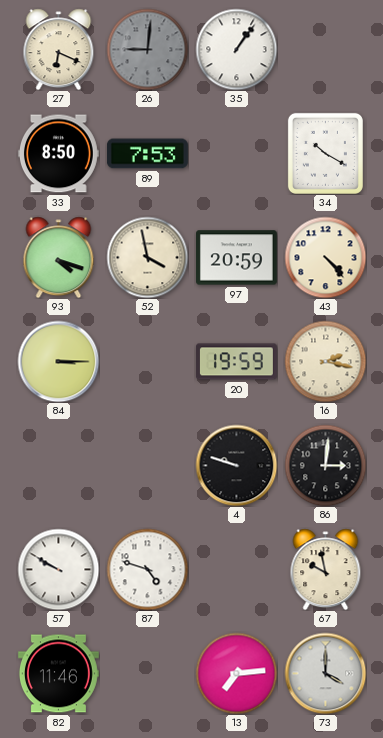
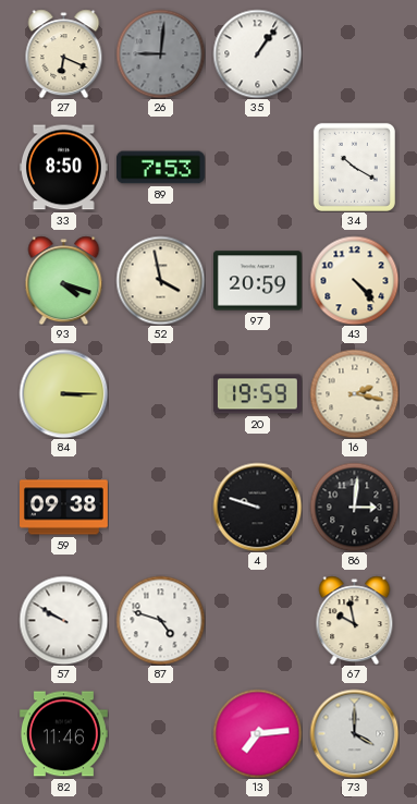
59: none -> 09:38 (64, 508)
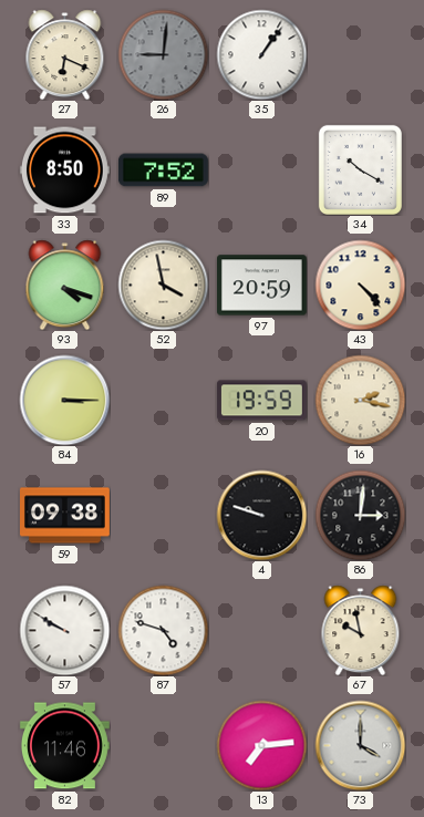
89: 7:53 -> 7:52 (163, 170)
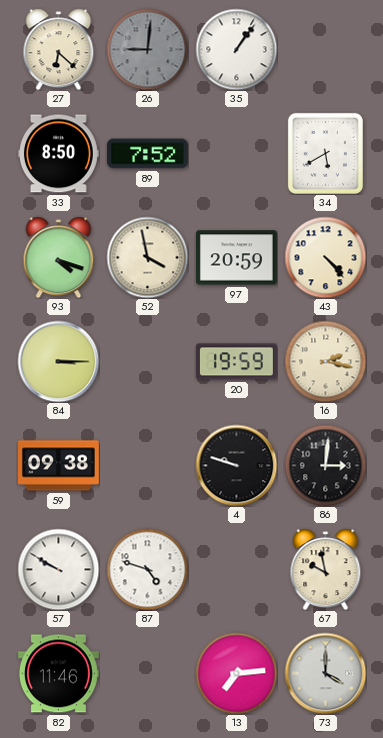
27: 6:19 -> 6:22 (59, 49)
34: 10:20 -> 5:40 (325, 153)
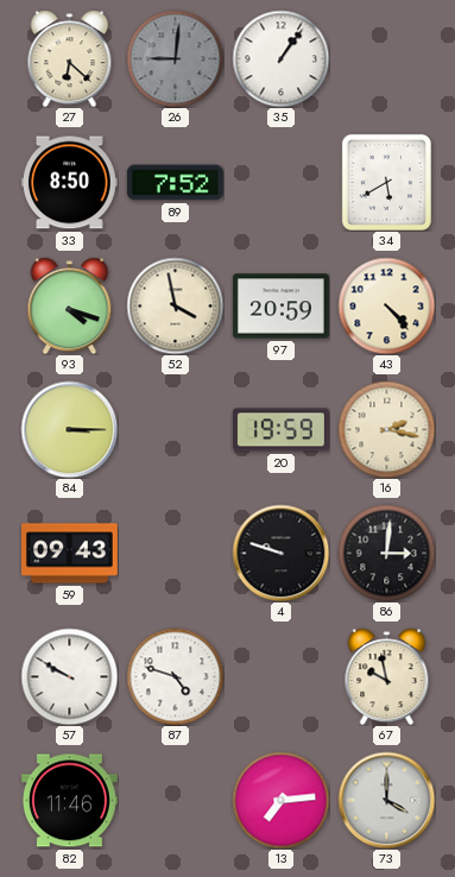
59: 09:38 -> 09:43 (70, 554)
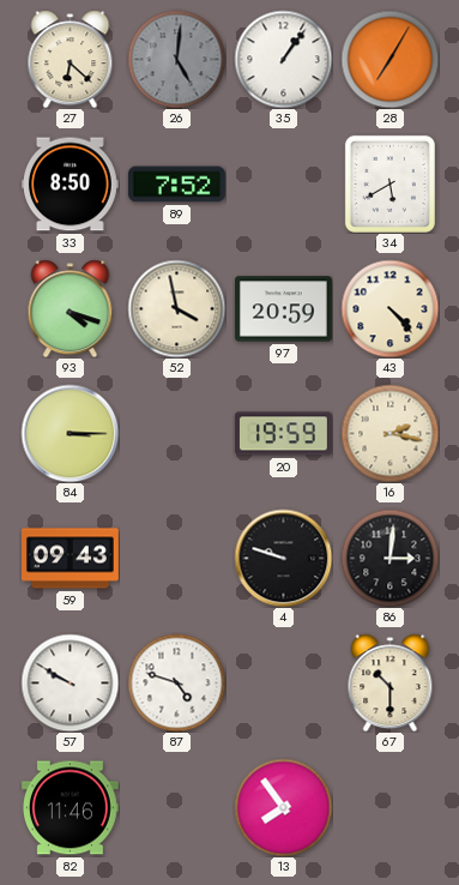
26: 9:01 -> 5:01 (176, 59)
28: none -> 7:05 (389, 59)
67: 9:58 -> 10:30 (391, 682)
13: 7:14 -> 7:54 (283, 807)
73: 4:00 -> none (386, 800)
